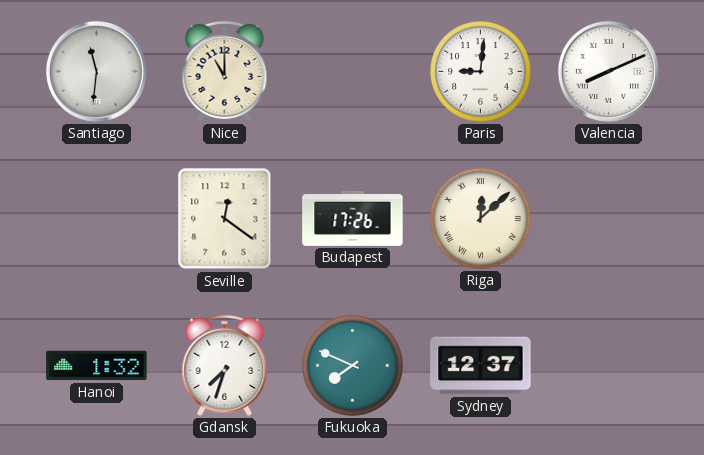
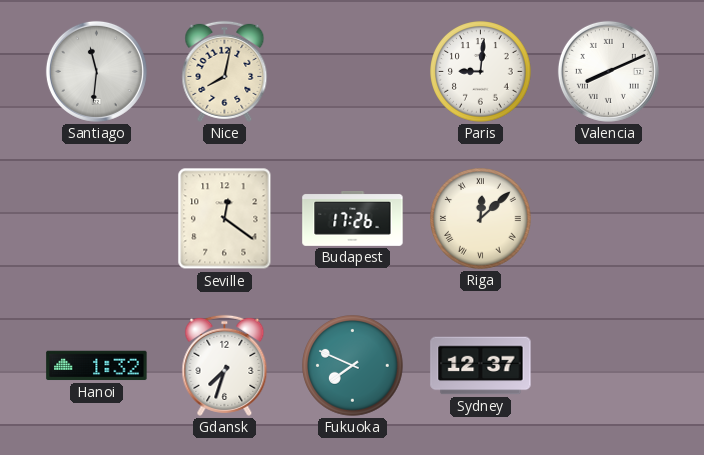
Nice: 11:00 -> 8:02 (225, 71)
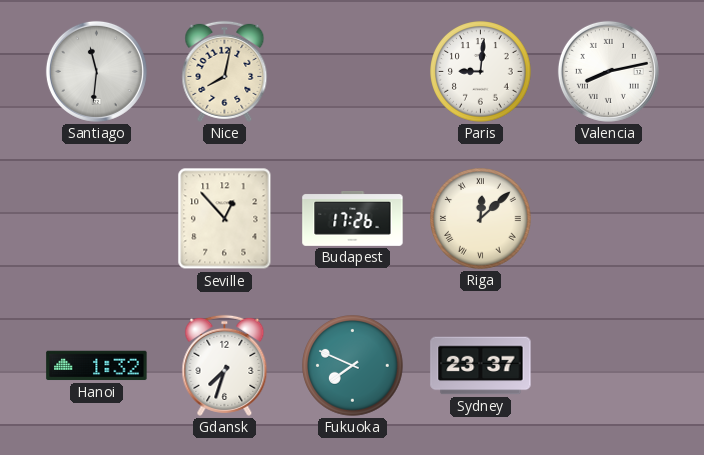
Valencia: 8:11 -> 8:13 (608, 71)
Seville: 12:21 -> 12:53 (225, 219)
Sydney: 12:37 -> 23:37 (481, 366)
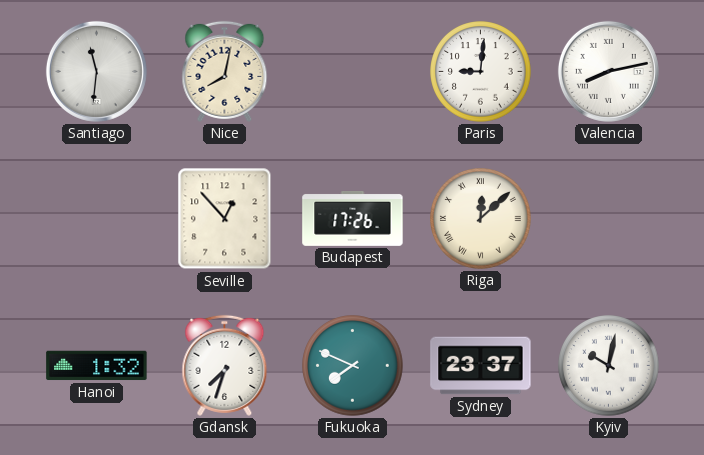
Kyiv: none -> 10:02 (609, 366)
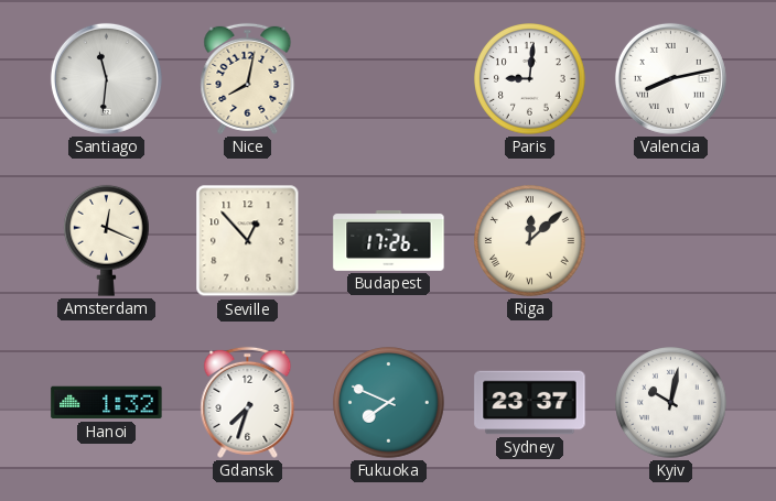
Amsterdam: none -> 12:19 (107, 240)
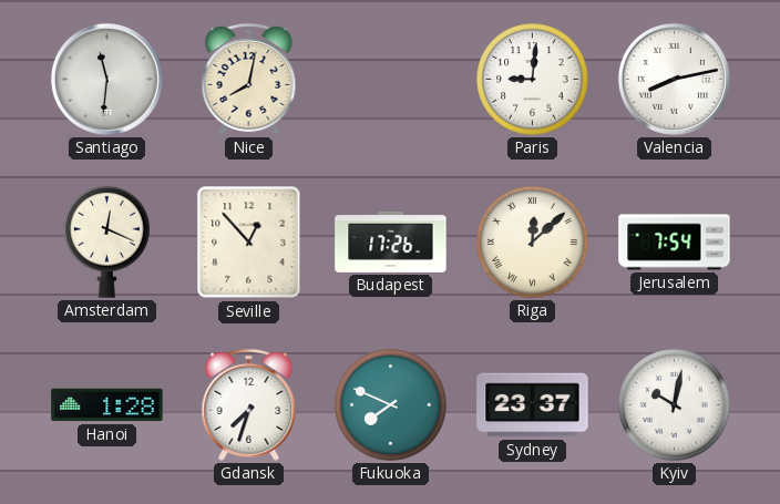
Jerusalem: none -> 7:54 (675, 243)
Hanoi: 1:32 -> 1:28 (107, 405)
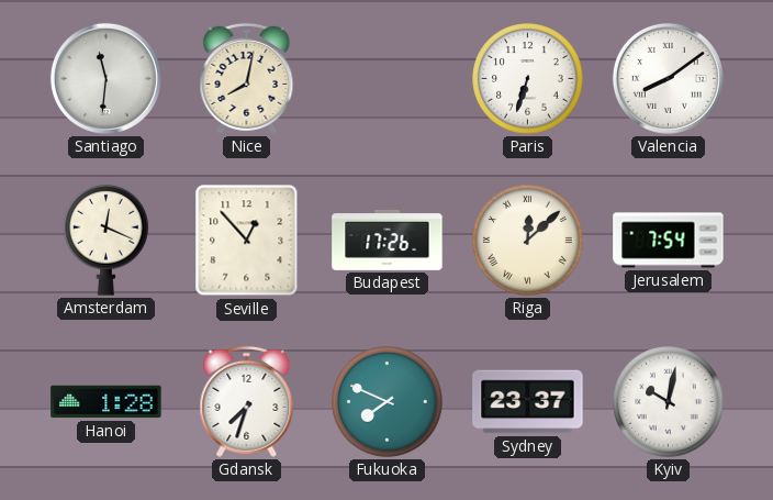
Paris: 9:01 -> 6:33 (528, 79)
Valencia: 8:13 -> 8:09 (668, 78)
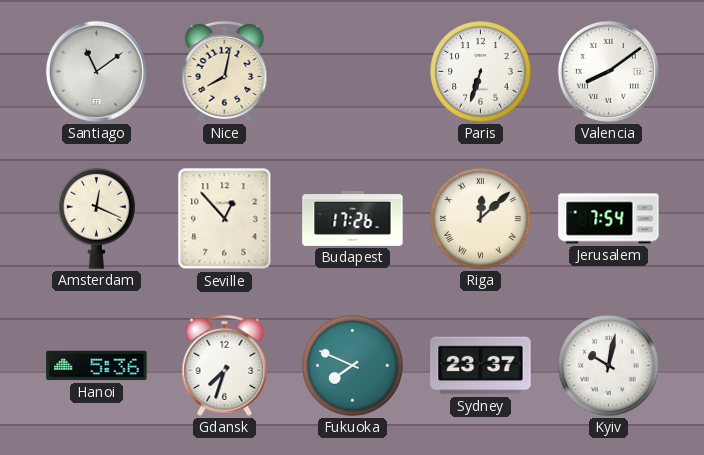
Santiago: 11:31 -> 11:09 (96, 71)
Hanoi: 1:28 -> 5:36 (97, 366)
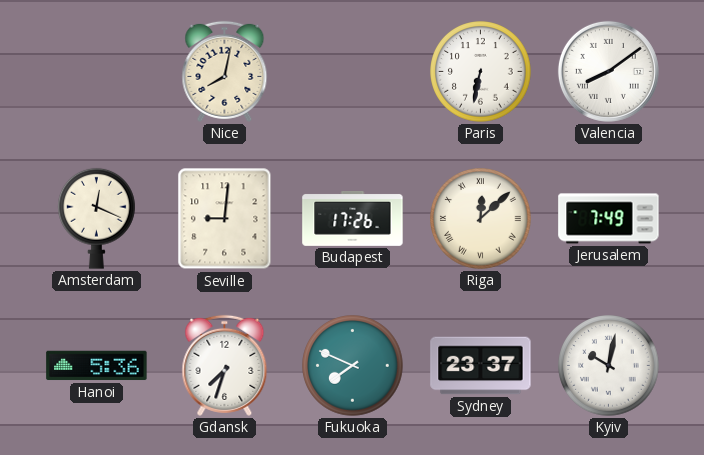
Santiago: 11:09 -> none (96, 71)
Paris: 6:33 -> 6:32 (481, 72)
Seville: 12:53 -> 9:01 (225, 219)
Jerusalem: 7:54 -> 7:49 (609, 219)
